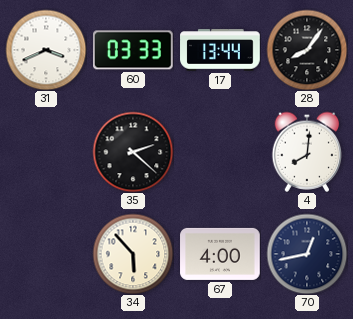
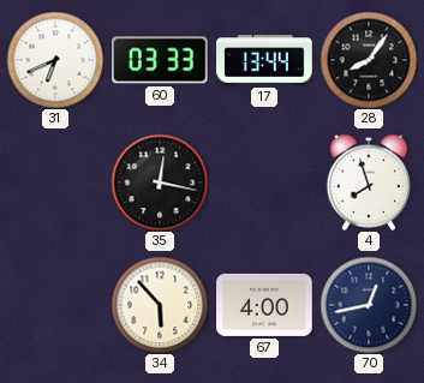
31: 3:41 -> 6:41 (55, 60)
35: 2:22 -> 12:17 (160, 182)
4: 8:01 -> 7:57 (369, 182)
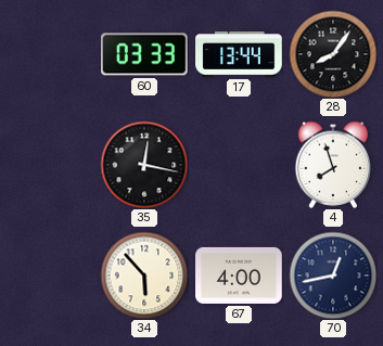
31: 6:41 -> none (55, 60)
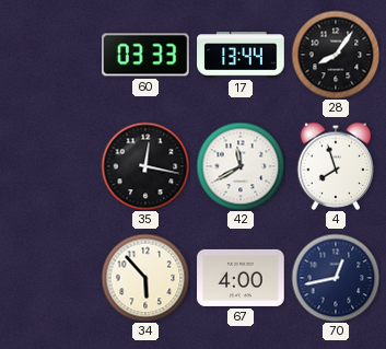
42: none -> 11:40 (241, 166)
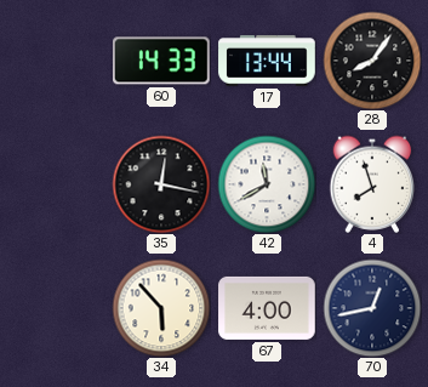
60: 03:33 -> 14:33 (162, 61)
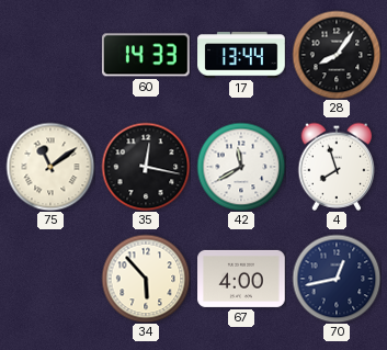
75: none -> 11:09 (50, 167)
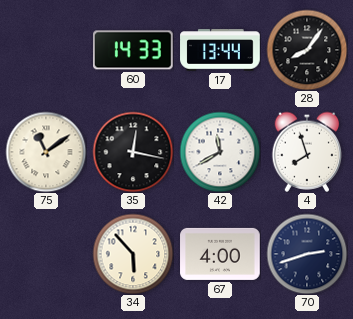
70: 12:43 -> 2:42 (307, 254)
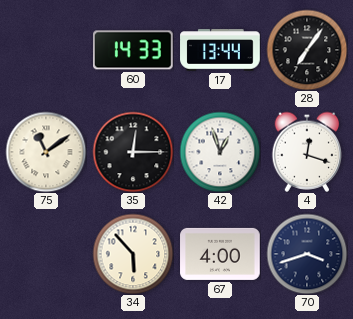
28: 8:06 -> 7:06 (307, 50)
35: 12:17 -> 12:15 (133, 152)
42: 11:40 -> 12:57 (220, 152)
4: 7:57 -> 12:18 (307, 152)
70: 2:42 -> 3:42 (307, 254)
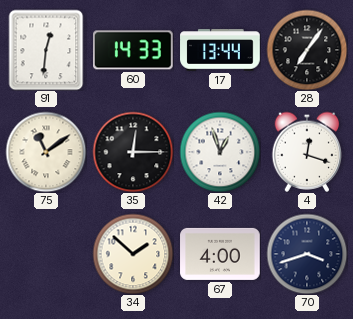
91: none -> 12:31 (46, 50)
34: 5:53 -> 1:52 (133, 254)
